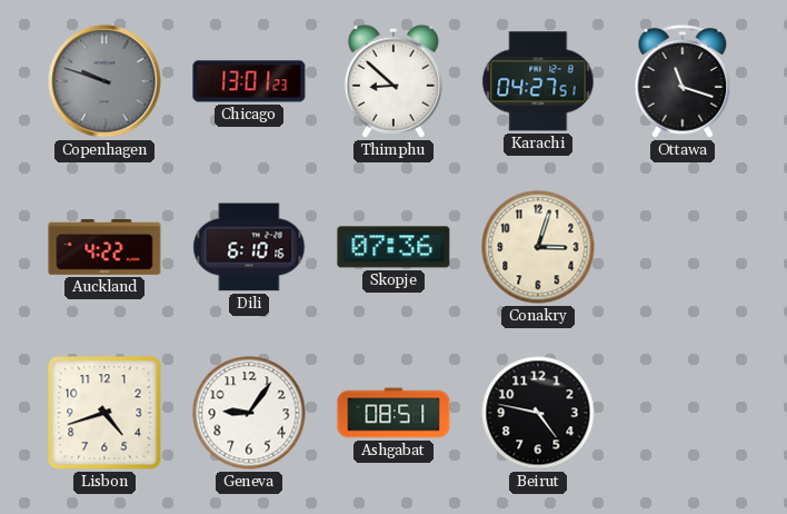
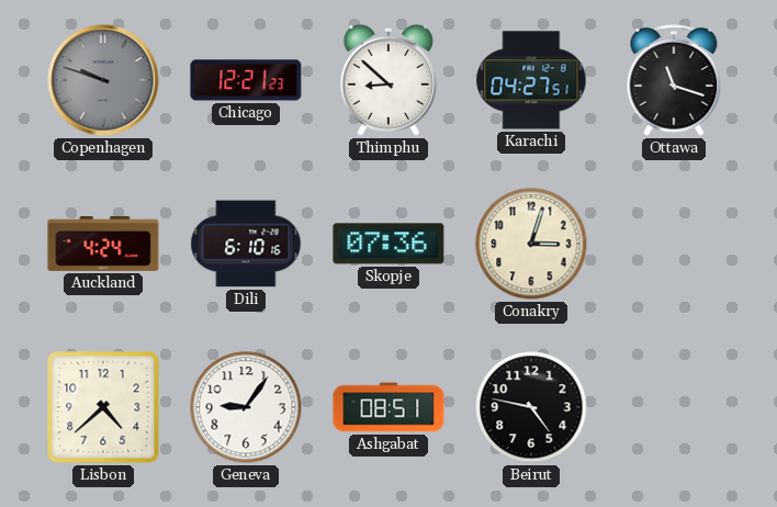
Chicago: 13:01 -> 12:21 (246, 80)
Auckland: 4:22 -> 4:24 (103, 245)
Lisbon: 4:42 -> 4:38 (103, 407)
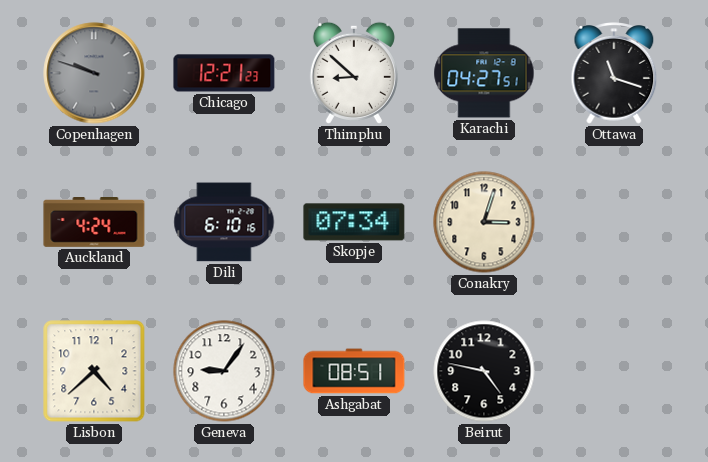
Skopje: 07:36 -> 07:34 (354, 222)
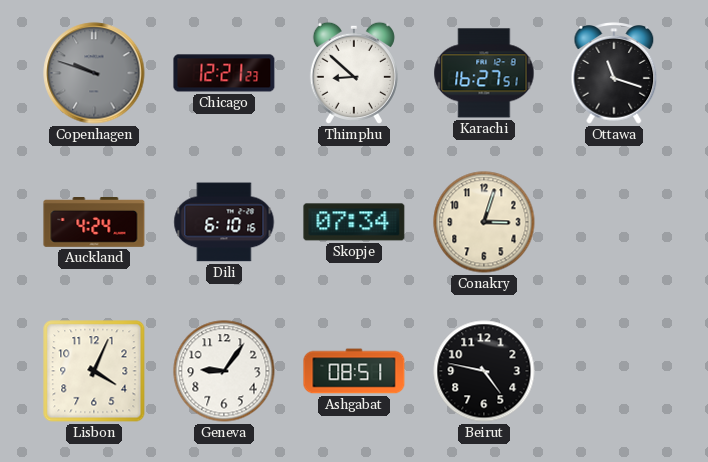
Karachi: 04:27 -> 16:27 (484, 73)
Lisbon: 4:38 -> 4:04 (94, 371)
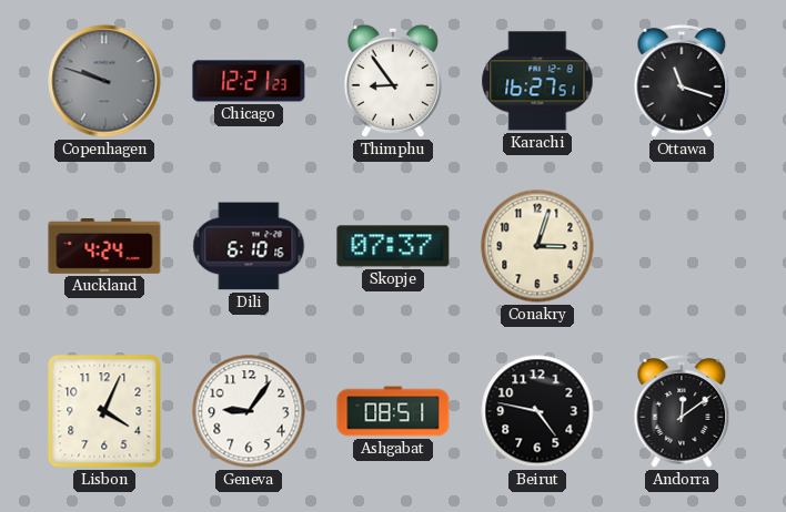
Thimphu: 8:52 -> 8:54 (393, 81)
Skopje: 07:34 -> 07:37 (393, 246)
Andorra: none -> 12:09 (682, 411)
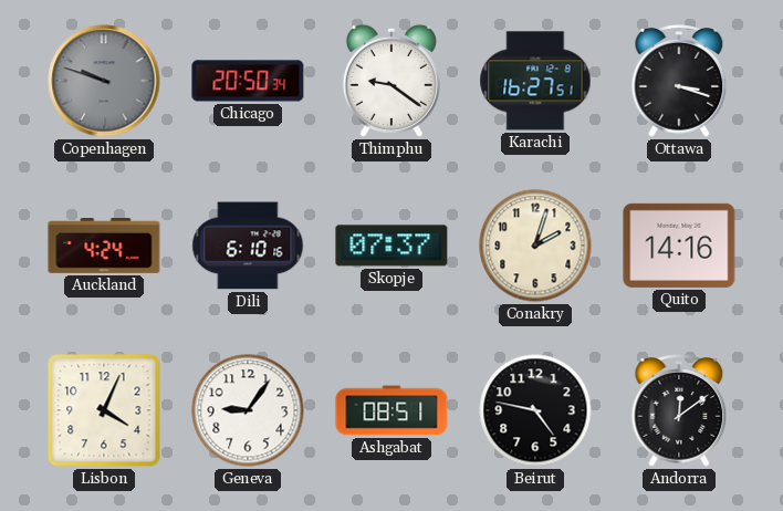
Chicago: 12:21 -> 20:50 (248, 81)
Thimphu: 8:54 -> 9:21 (391, 81)
Ottawa: 11:18 -> 3:18 (679, 81)
Conakry: 3:03 -> 2:03 (535, 246)
Quito: none -> 14:16 (679, 246)
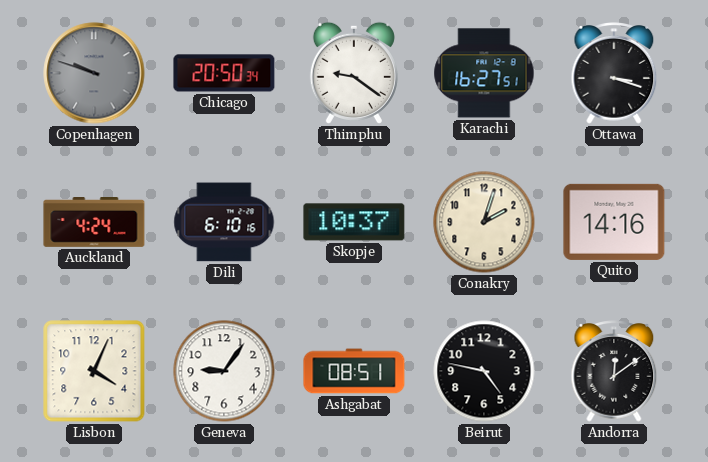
Skopje: 07:37 -> 10:37 (354, 222)
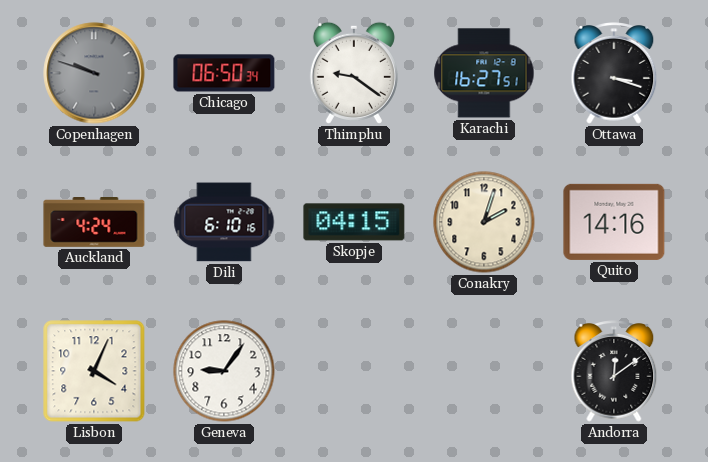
Chicago: 20:50 -> 06:50 (224, 73)
Skopje: 10:37 -> 04:15 (354, 222)
Ashgabat: 08:51 -> none (354, 371)
Beirut: 4:47 -> none (484, 371)
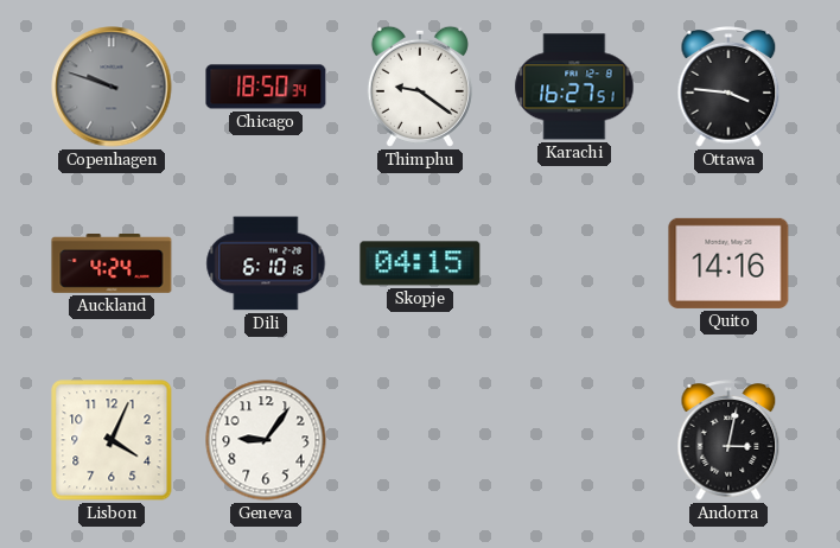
Chicago: 06:50 -> 18:50 (266, 87)
Ottawa: 3:18 -> 3:46 (728, 87)
Conakry: 2:03 -> none (484, 222)
Andorra: 12:09 -> 3:02 (728, 440)
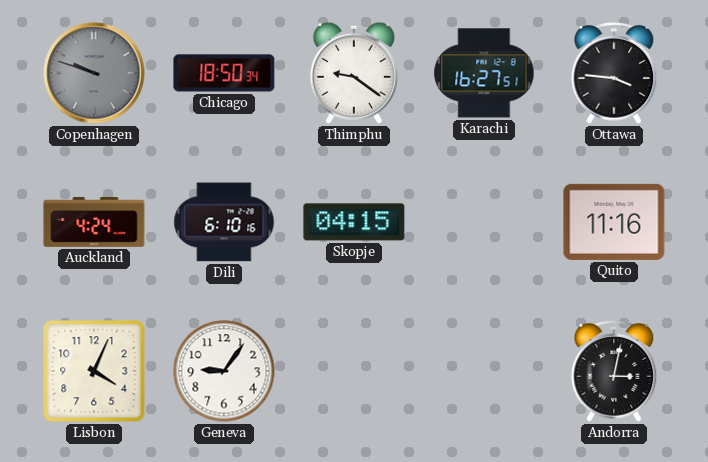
Quito: 14:16 -> 11:16 (614, 222)
